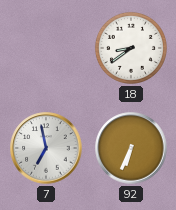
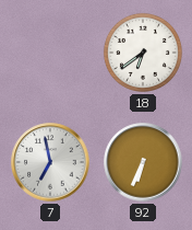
18: 8:39 -> 6:39 (143, 53)
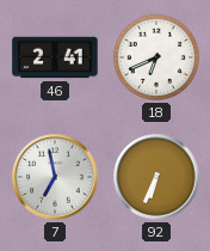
46: none -> 2:41 (55, 57)
18: 6:39 -> 6:41 (156, 57)
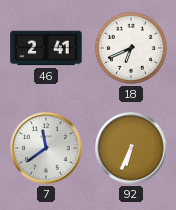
7: 6:58 -> 11:39 (46, 148)
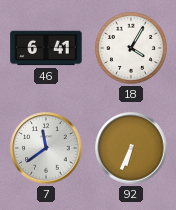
46: 2:41 -> 6:41 (46, 48)
18: 6:41 -> 4:05 (131, 48)
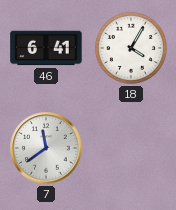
92: 6:34 -> none (131, 148)
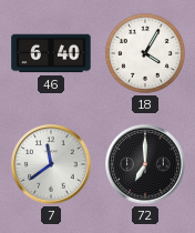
46: 6:41 -> 6:40 (51, 53)
72: none -> 7:00 (145, 164)
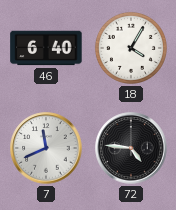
7: 11:39 -> 11:41 (46, 148)
72: 7:00 -> 4:46 (131, 148)
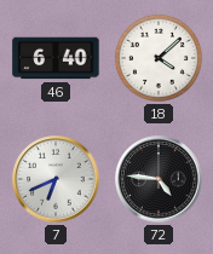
18: 4:05 -> 4:08 (159, 58)
7: 11:41 -> 6:41 (56, 179)
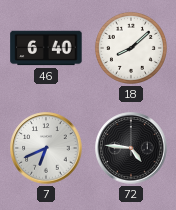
18: 4:08 -> 8:08 (131, 48)
